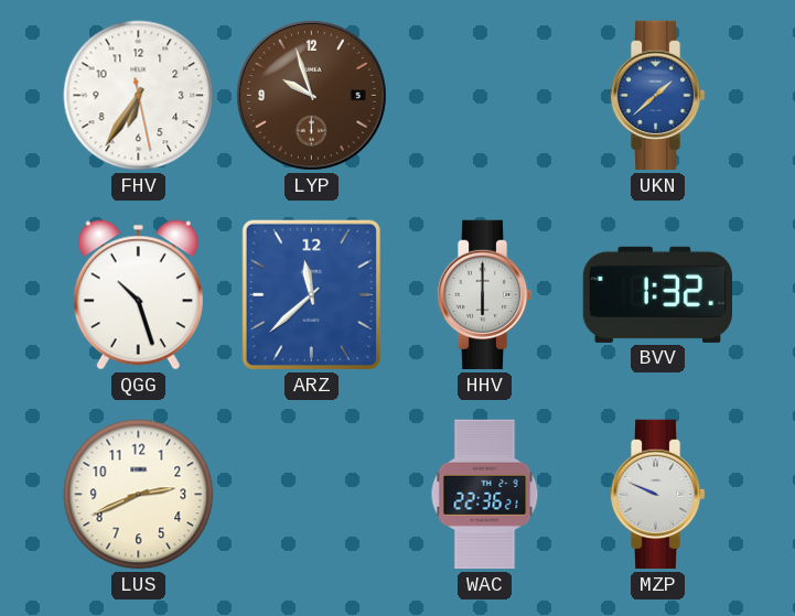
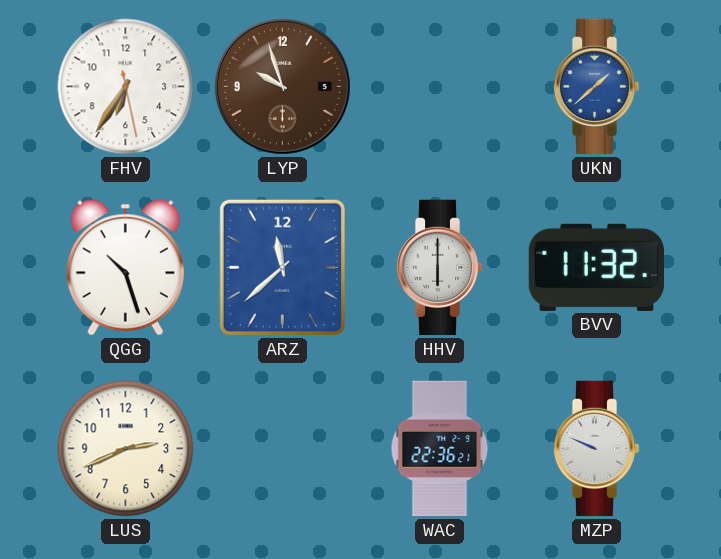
BVV: 1:32 -> 11:32 (596, 267)
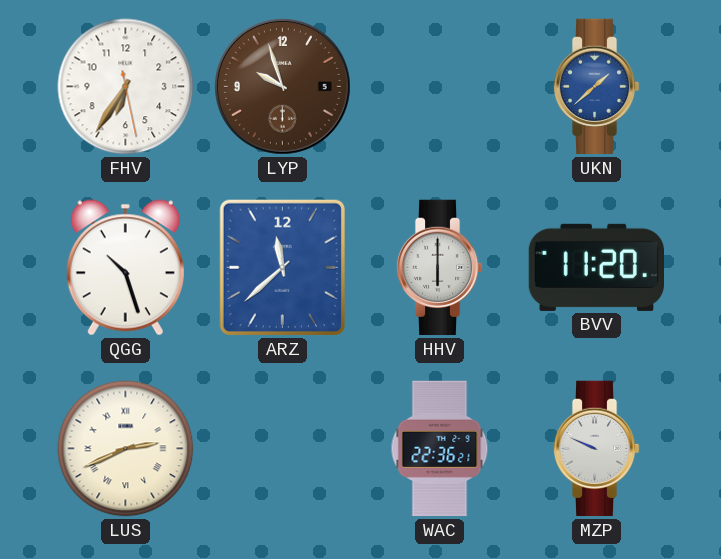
BVV: 11:32 -> 11:20 (596, 267)
LUS numerals: Arabic -> Roman (126, 449)
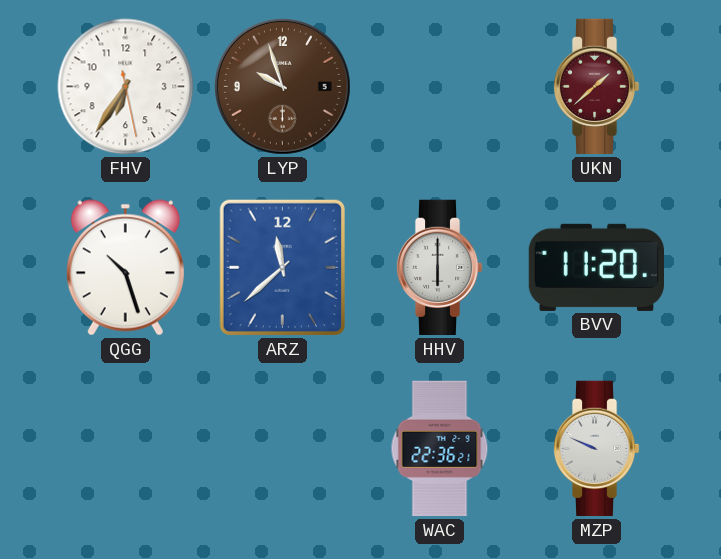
UKN dial: blue -> burgundy (596, 87)
LUS: 2:41 -> none (126, 449)
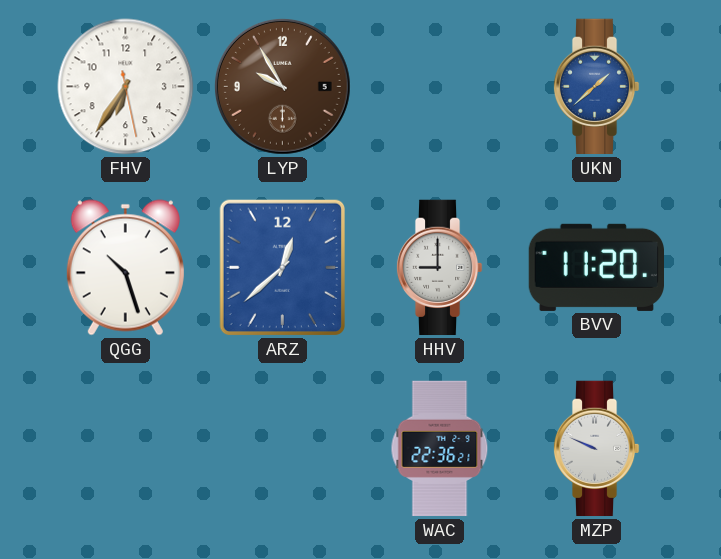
LYP: 9:57 -> 9:55 (282, 86)
UKN dial: burgundy -> blue (596, 87)
ARZ: 11:38 -> 12:38 (282, 268)
HHV: 6:00 -> 9:00 (439, 268)
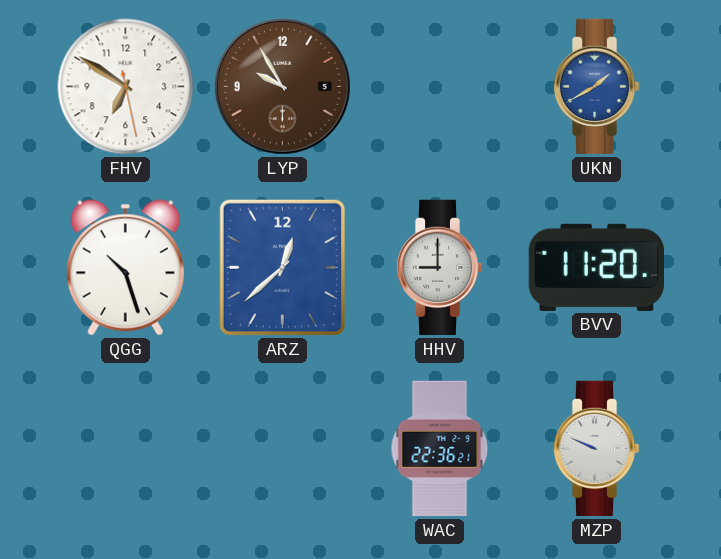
FHV: 6:35 -> 6:50 (126, 87)
UKN: 1:38 -> 1:40 (596, 87)
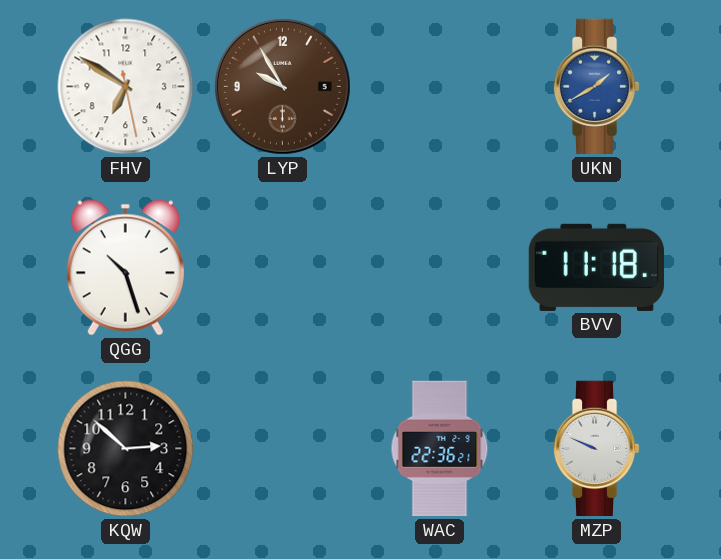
ARZ: 12:38 -> none (282, 268)
HHV: 9:00 -> none (439, 268)
BVV: 11:20 -> 11:18 (596, 267)
KQW: none -> 2:52 (126, 449)
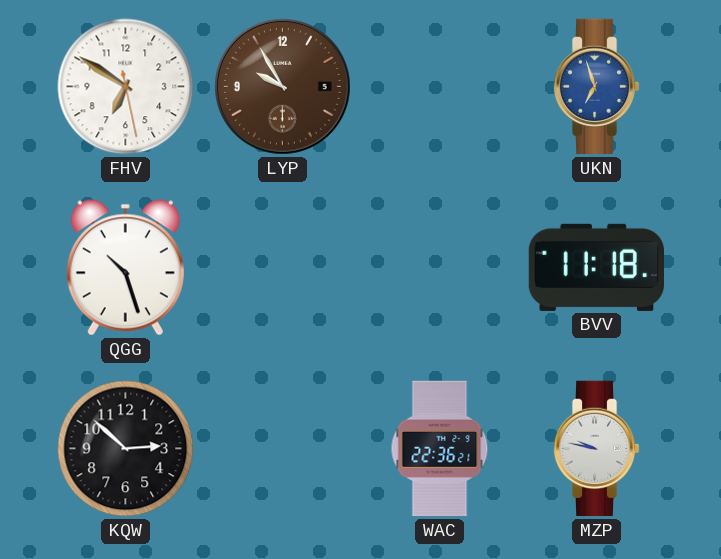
UKN: 1:40 -> 6:57 (596, 87)
MZP: 9:49 -> 9:47 (596, 449)
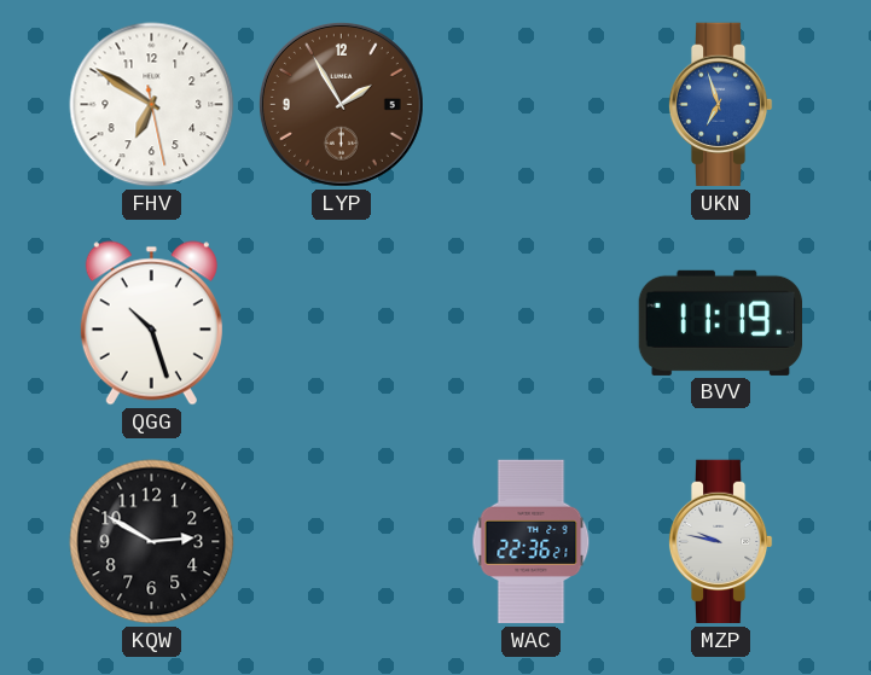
LYP: 9:55 -> 1:55 (341, 104)
BVV: 11:18 -> 11:19 (720, 322)
KQW: 2:52 -> 2:50 (152, 542)
